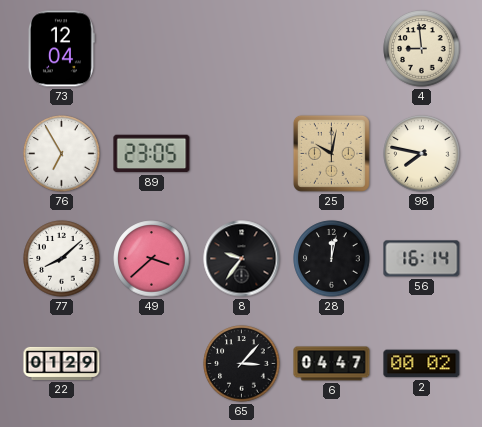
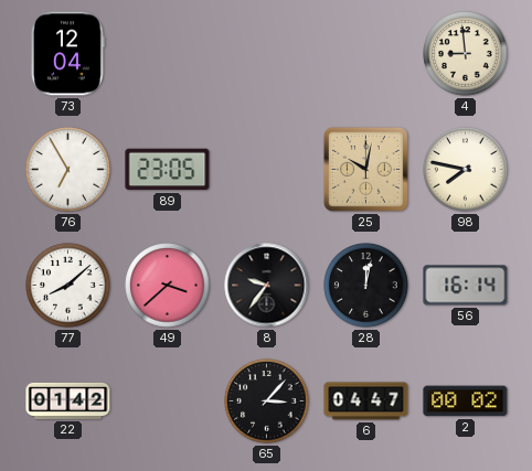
22: 01:29 -> 01:42 (68, 400)
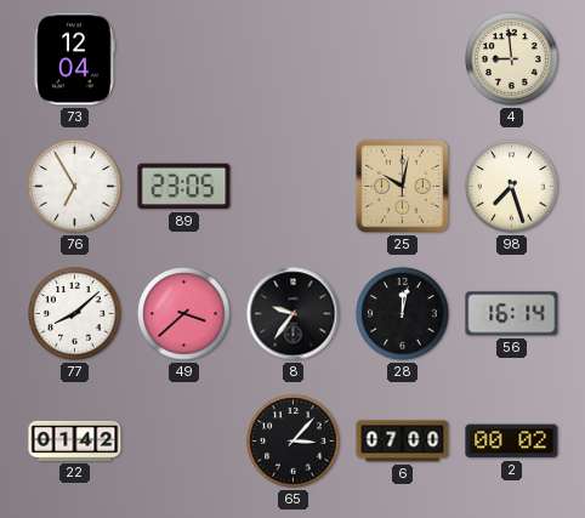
98: 7:47 -> 7:27 (512, 187)
6: 04:47 -> 07:00 (403, 442)
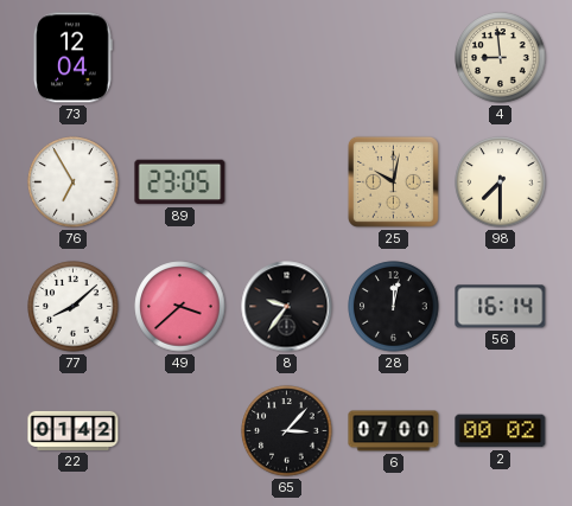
98: 7:27 -> 7:30 (501, 182)
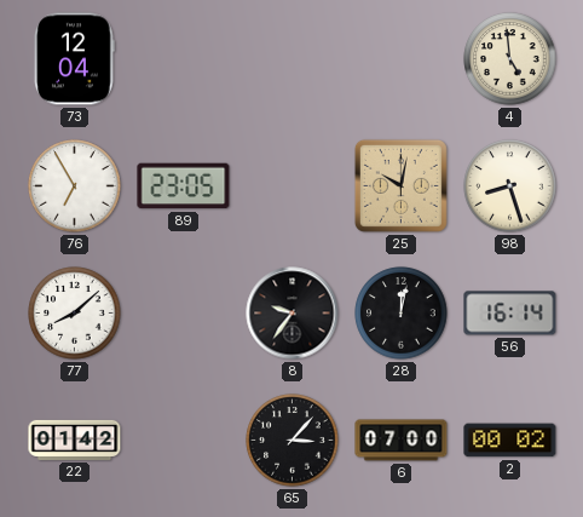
4: 8:59 -> 4:59 (510, 59)
98: 7:30 -> 8:27 (510, 186)
49: 3:38 -> none (180, 307)
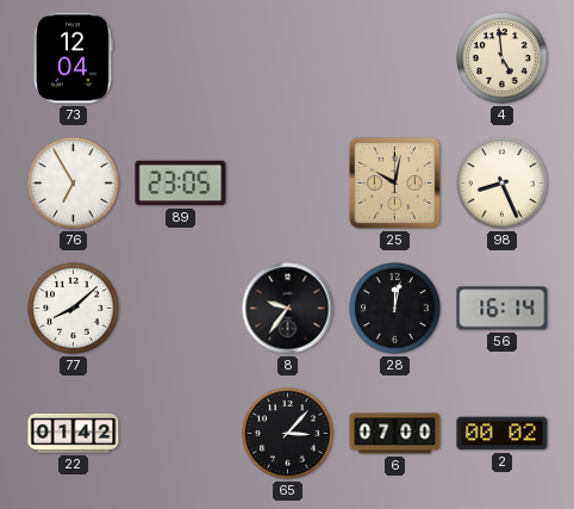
98: 8:27 -> 8:26 (503, 184)
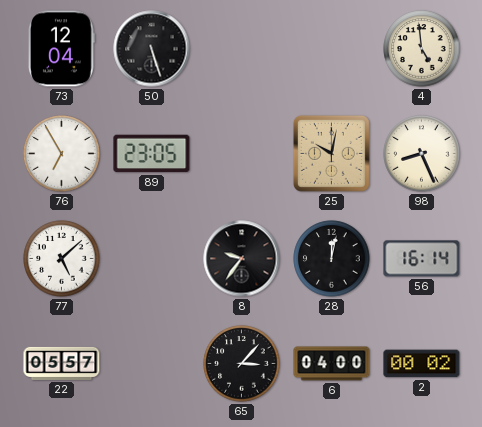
50: none -> 5:27 (152, 49)
77: 8:08 -> 5:08 (62, 259)
22: 01:42 -> 05:57 (62, 363)
6: 07:00 -> 04:00 (332, 364)
